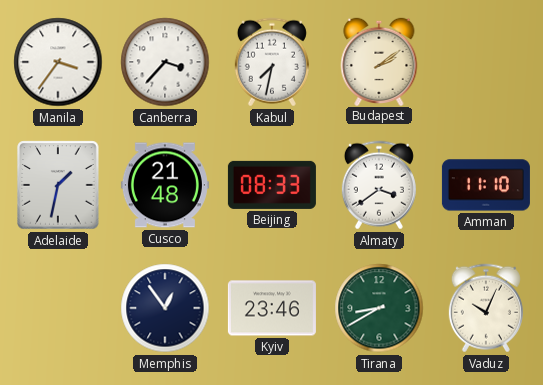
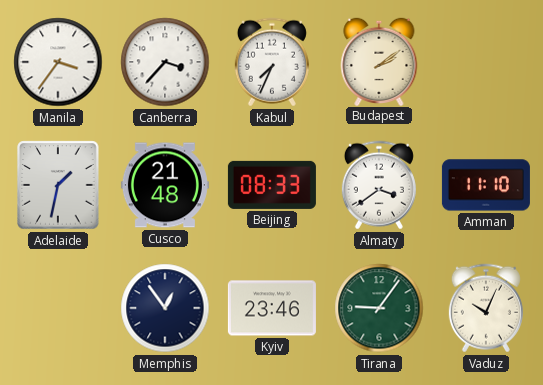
Kabul: 7:32 -> 7:34 (272, 62)
Tirana: 8:40 -> 9:06 (379, 308)
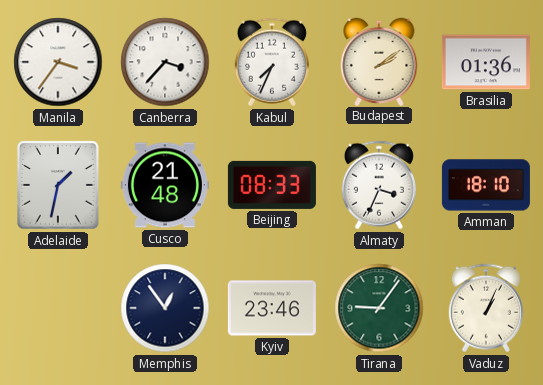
Brasilia: none -> 01:36 (486, 62)
Almaty: 3:39 -> 3:34 (379, 185)
Amman: 11:10 -> 18:10 (486, 185)
Vaduz: 10:04 -> 1:04 (486, 308)
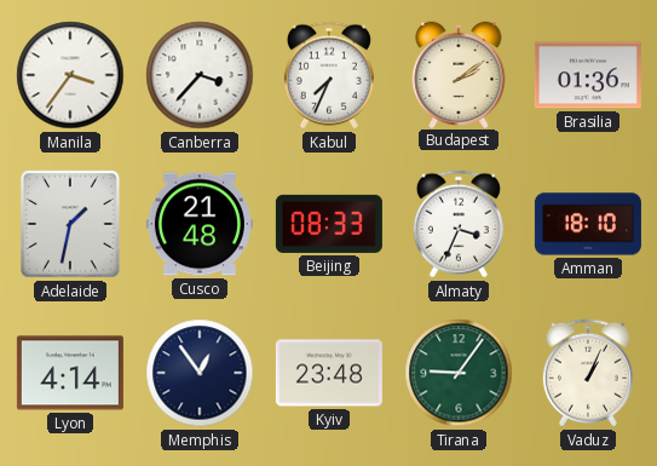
Lyon: none -> 4:14 (70, 373)
Kyiv: 23:46 -> 23:48 (329, 373)
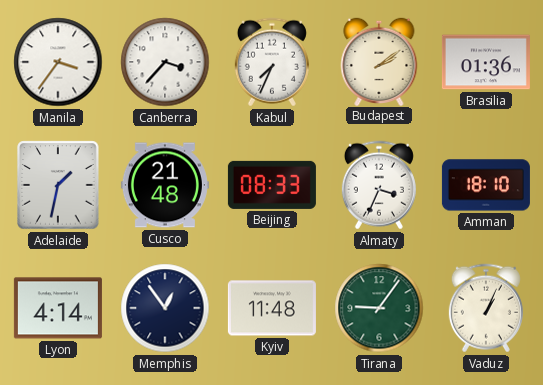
Kyiv: 23:48 -> 11:48 (272, 308)
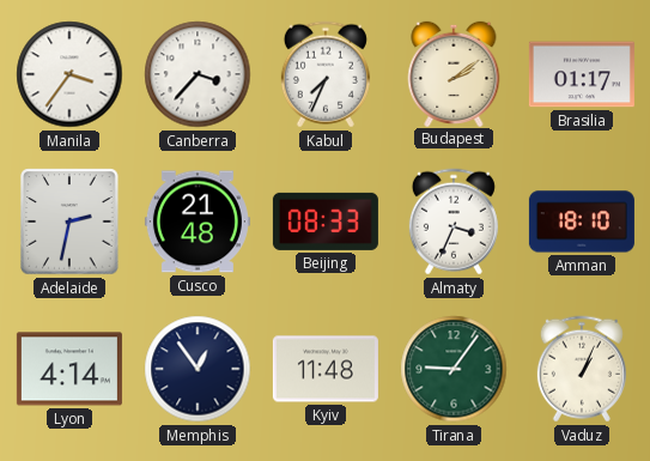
Brasilia: 01:36 -> 01:17 (582, 74)
Adelaide: 1:32 -> 2:32 (69, 222)
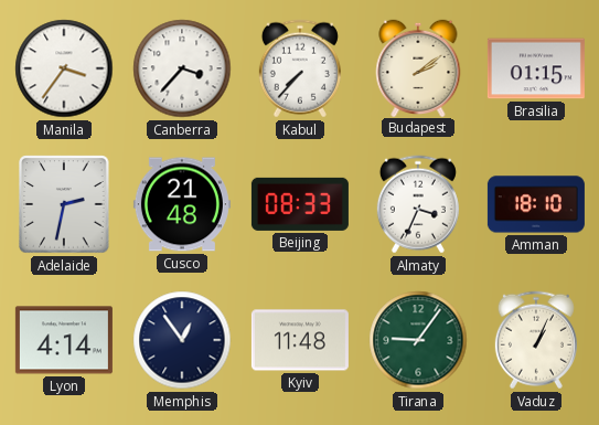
Kabul: 7:34 -> 7:37 (300, 68)
Brasilia: 01:17 -> 01:15 (536, 68)
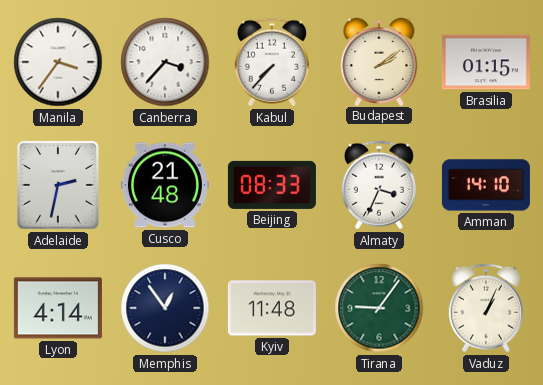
Amman: 18:10 -> 14:10 (486, 185)
